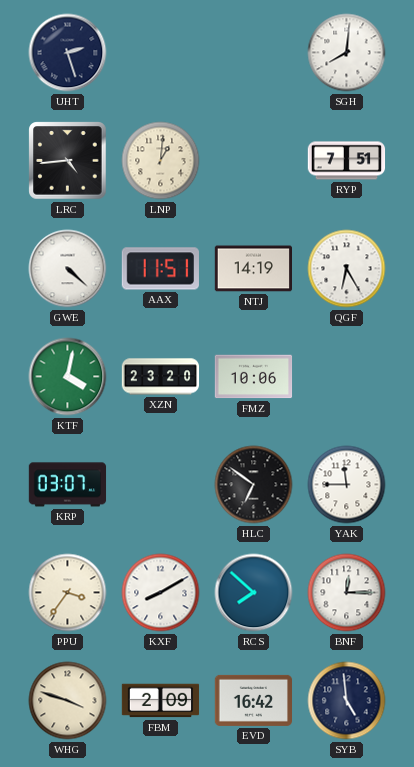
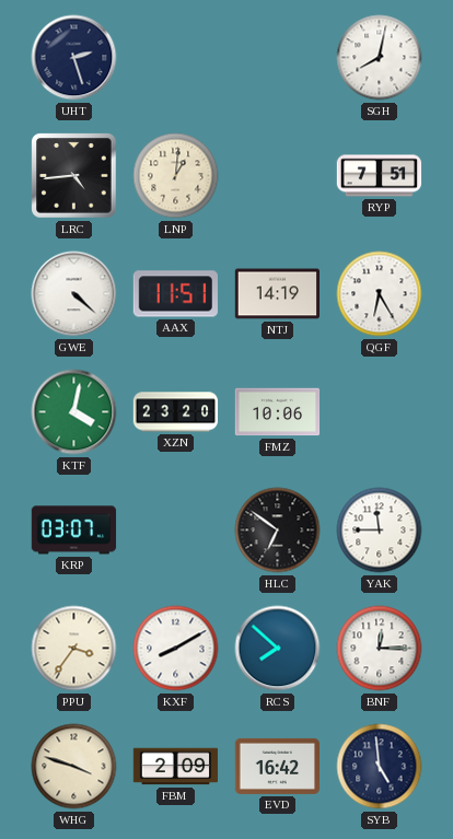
SGH: 8:01 -> 8:02 (380, 58)
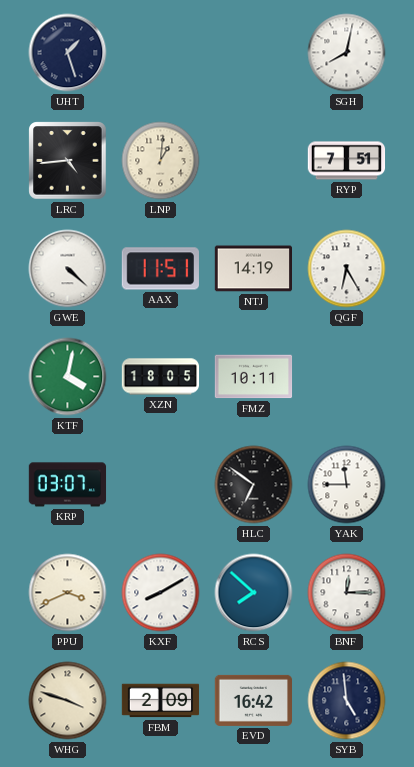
UHT: 2:27 -> 1:27 (68, 53)
XZN: 23:20 -> 18:05 (161, 377)
FMZ: 10:06 -> 10:11 (254, 377)
PPU: 3:36 -> 3:41 (68, 593)
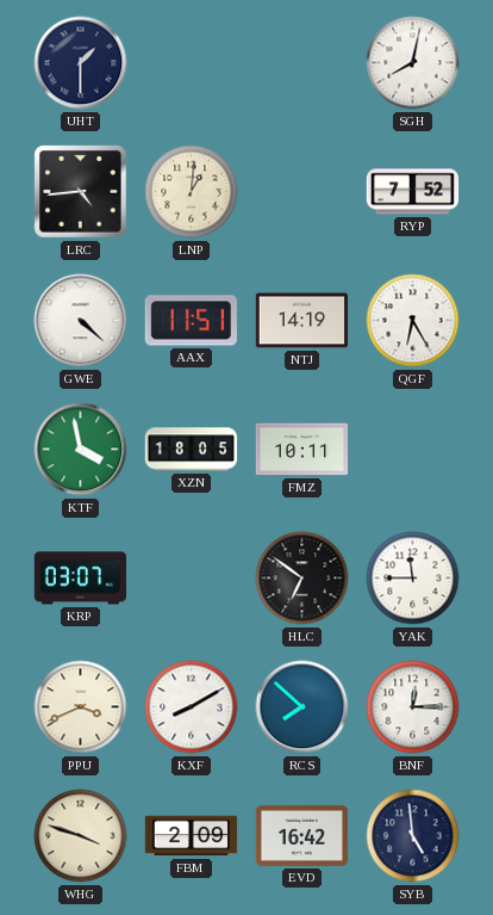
UHT: 1:27 -> 1:30 (81, 63)
RYP: 7:51 -> 7:52 (413, 192)
KTF: 4:02 -> 3:58 (81, 450)
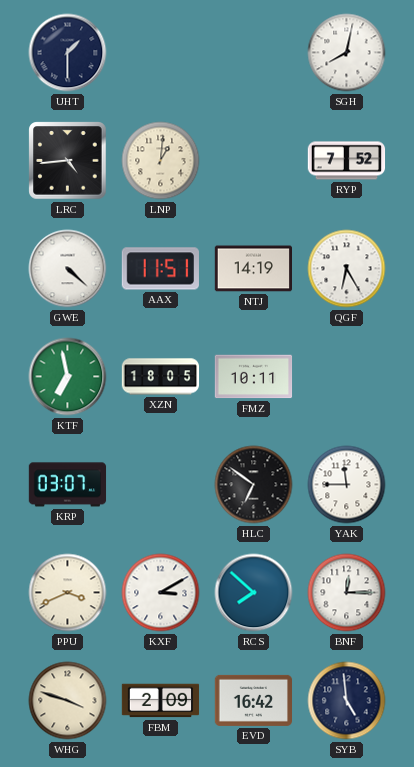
KTF: 3:58 -> 6:58 (68, 377)
KXF: 8:10 -> 3:10 (161, 593)
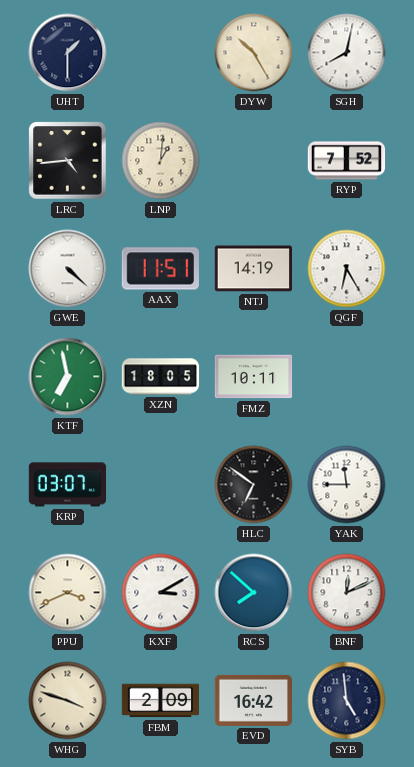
DYW: none -> 10:25 (254, 53)
BNF: 12:15 -> 12:11 (347, 593)
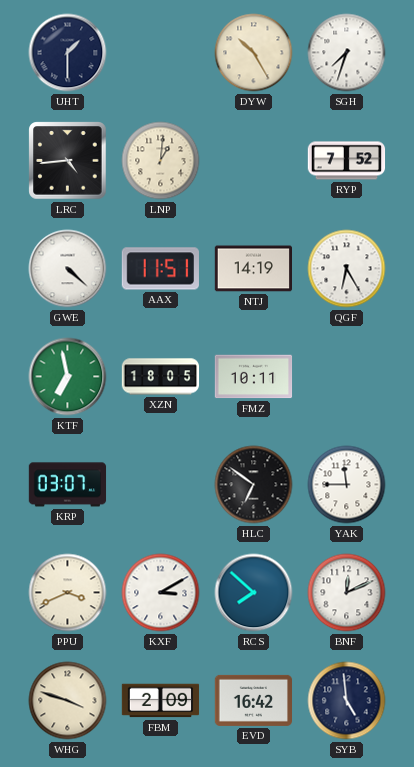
SGH: 8:02 -> 7:33 (347, 53)
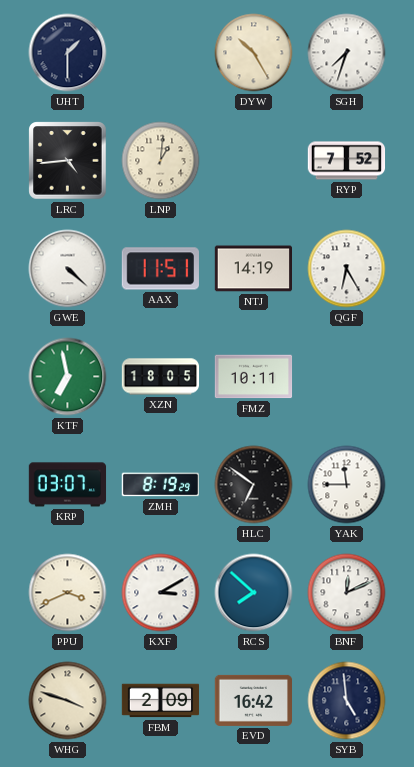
ZMH: none -> 8:19 (160, 485)
